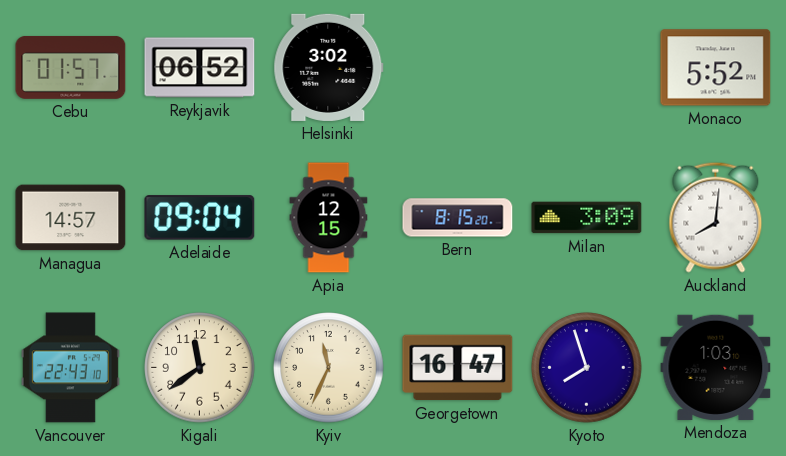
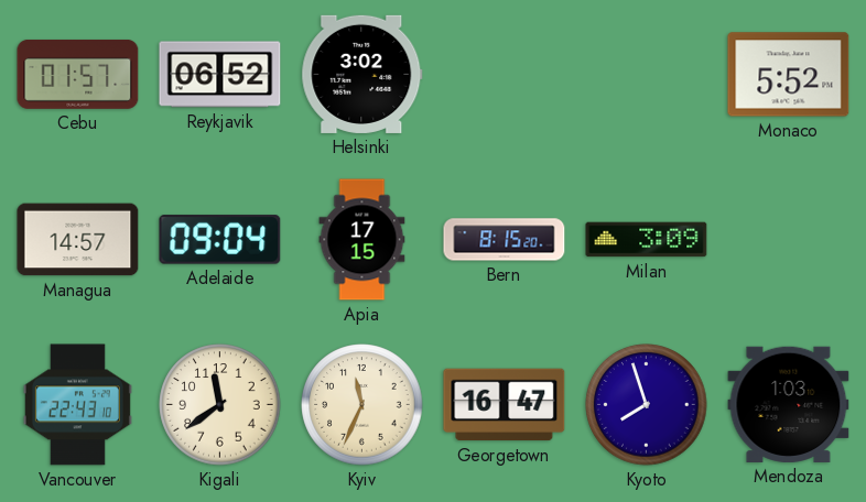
Apia: 12:15 -> 17:15 (362, 240)
Auckland: 8:01 -> none (716, 217)
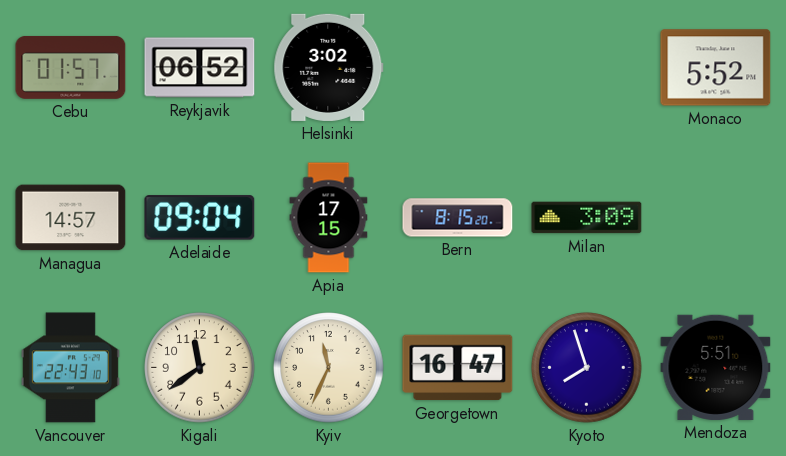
Mendoza: 1:03 -> 5:51 (716, 367)
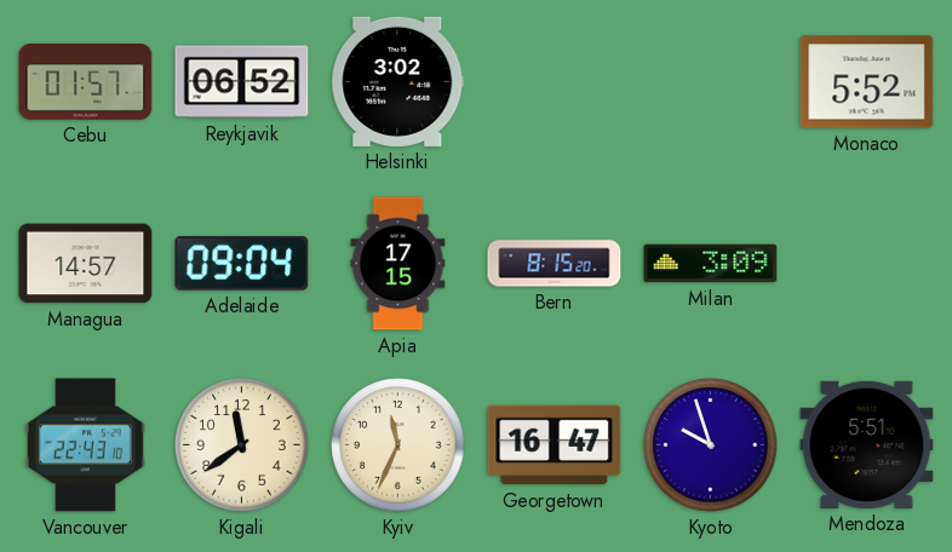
Kyoto: 7:57 -> 9:57 (711, 445)
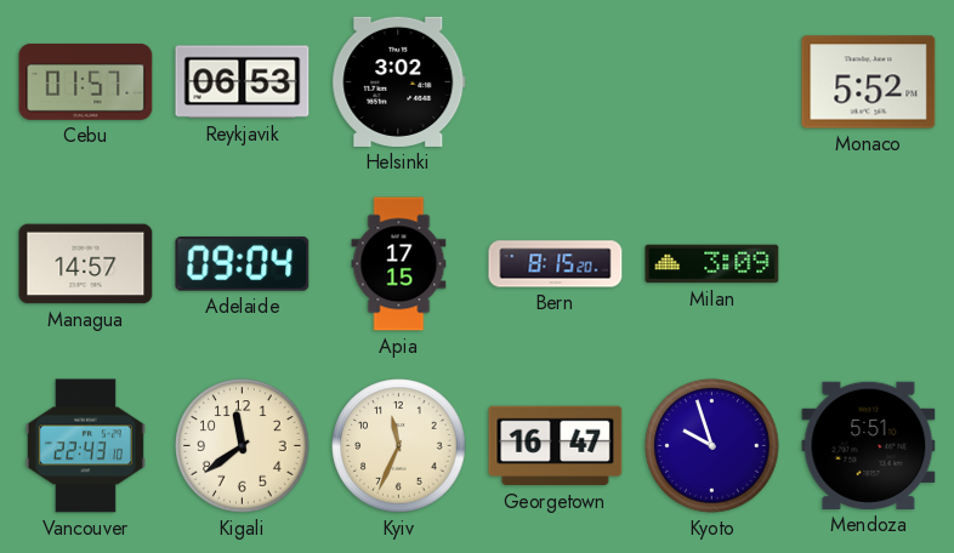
Reykjavik: 06:52 -> 06:53 (243, 82)
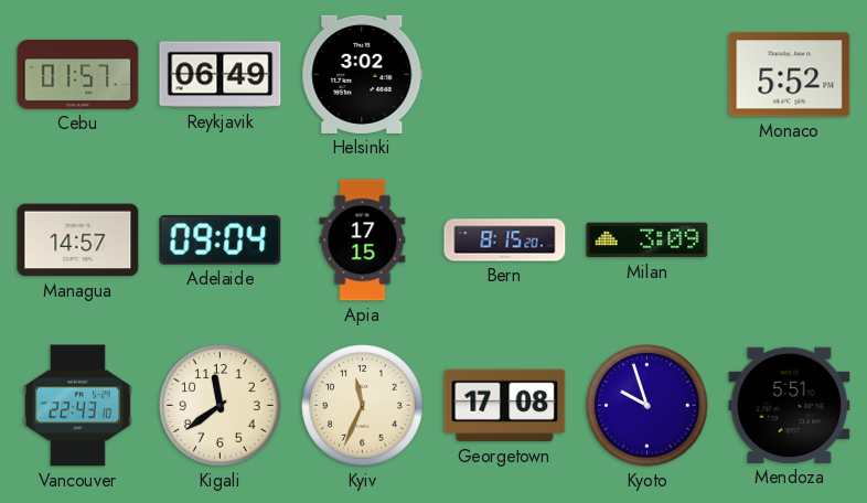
Reykjavik: 06:53 -> 06:49 (221, 75)
Georgetown: 16:47 -> 17:08 (505, 406)
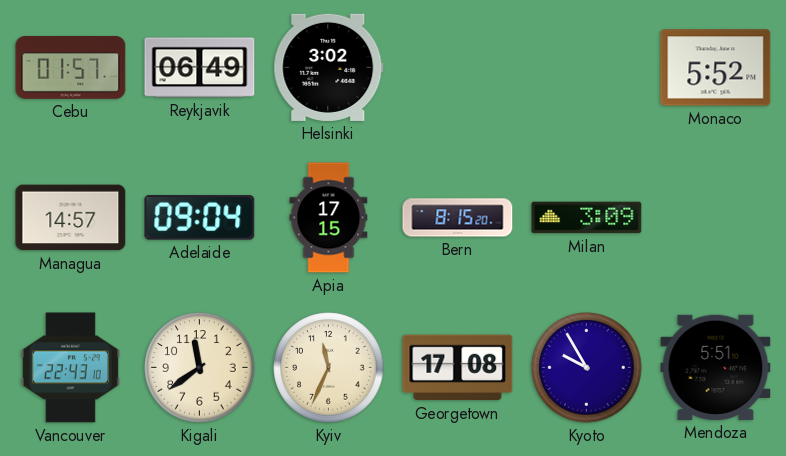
Kyoto: 9:57 -> 9:55 (587, 368)
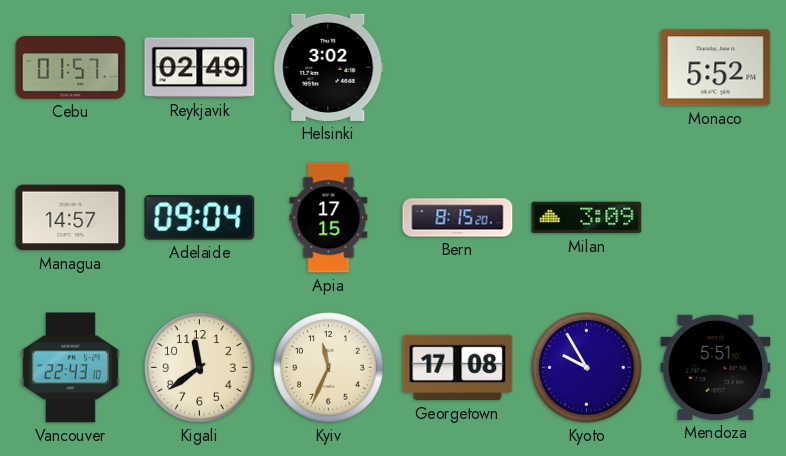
Reykjavik: 06:49 -> 02:49 (200, 68)
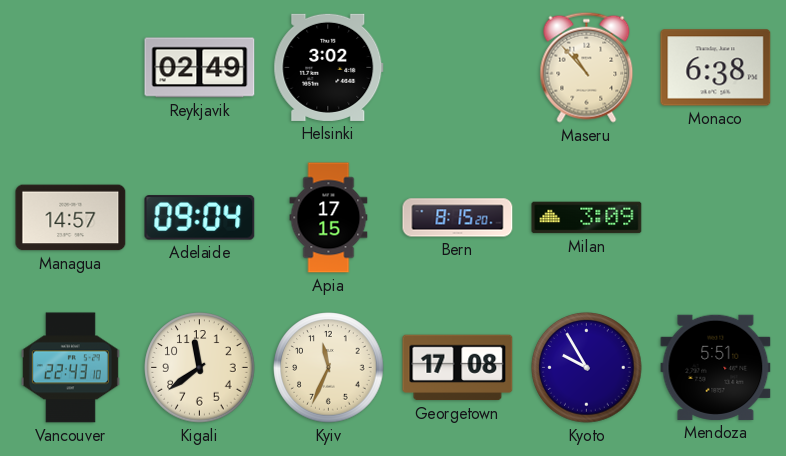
Cebu: 01:57 -> none (71, 68)
Maseru: none -> 10:53 (587, 67)
Monaco: 5:52 -> 6:38 (716, 68)
